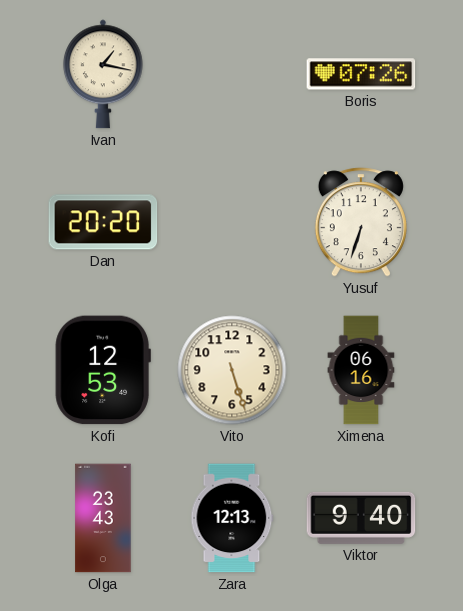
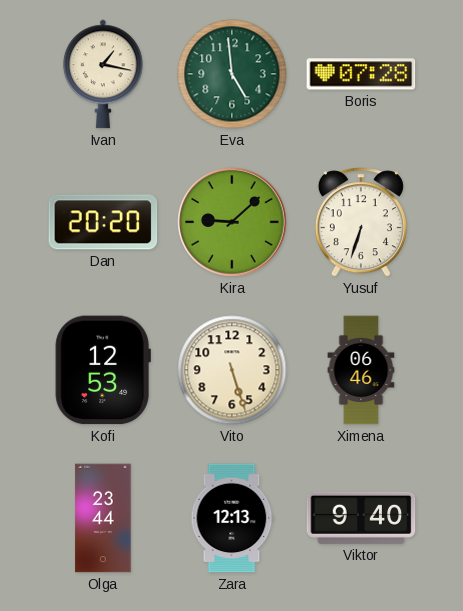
Eva: none -> 4:59 (232, 74)
Boris: 07:26 -> 07:28 (361, 74)
Kira: none -> 9:08 (232, 222)
Ximena: 06:16 -> 06:46 (361, 370)
Olga: 23:43 -> 23:44 (103, 518)
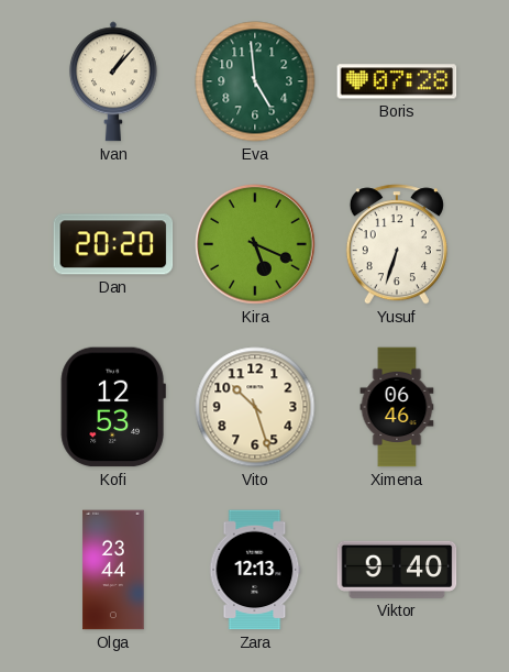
Ivan: 1:17 -> 1:07 (113, 81)
Kira: 9:08 -> 5:19 (255, 244)
Vito: 5:27 -> 10:27 (255, 407)
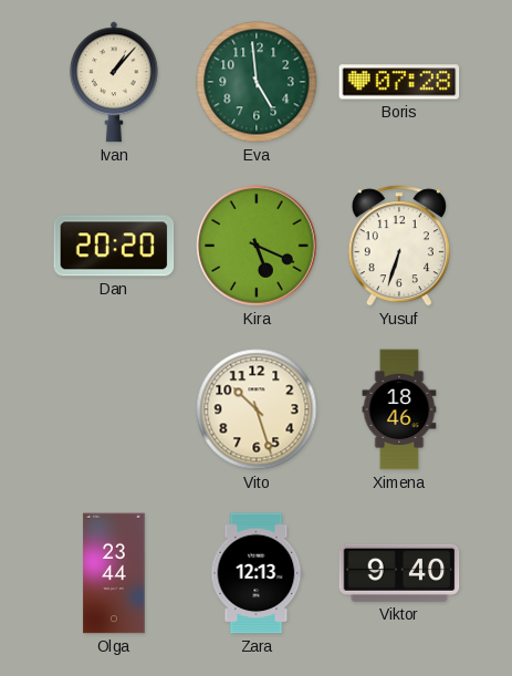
Kofi: 12:53 -> none (113, 407)
Ximena: 06:46 -> 18:46 (399, 409)
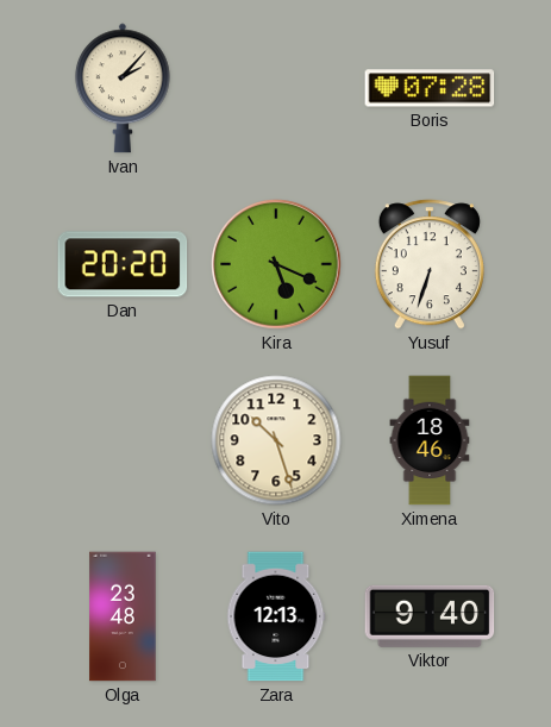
Ivan: 1:07 -> 2:07 (123, 88)
Eva: 4:59 -> none (257, 82)
Olga: 23:44 -> 23:48 (123, 616)
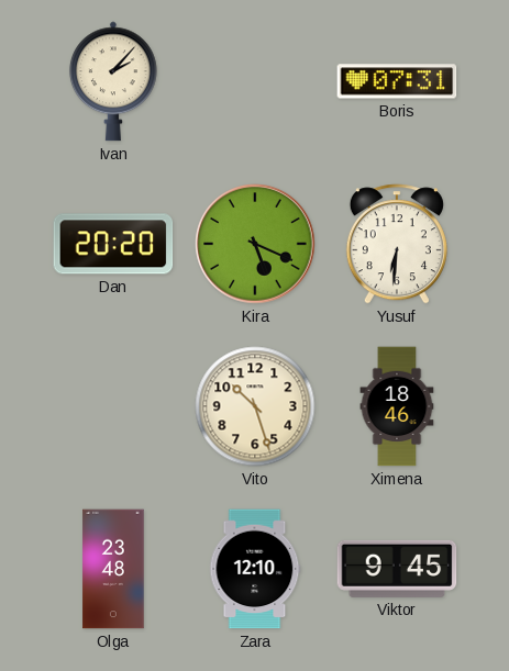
Boris: 07:28 -> 07:31 (397, 81)
Yusuf: 6:33 -> 6:31 (397, 244)
Zara: 12:13 -> 12:10 (255, 569)
Viktor: 9:40 -> 9:45 (397, 569)
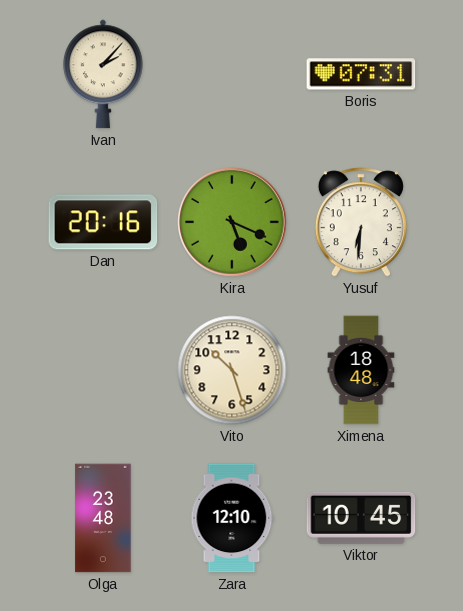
Dan: 20:20 -> 20:16 (103, 222)
Ximena: 18:46 -> 18:48 (361, 370)
Viktor: 9:45 -> 10:45 (361, 518)
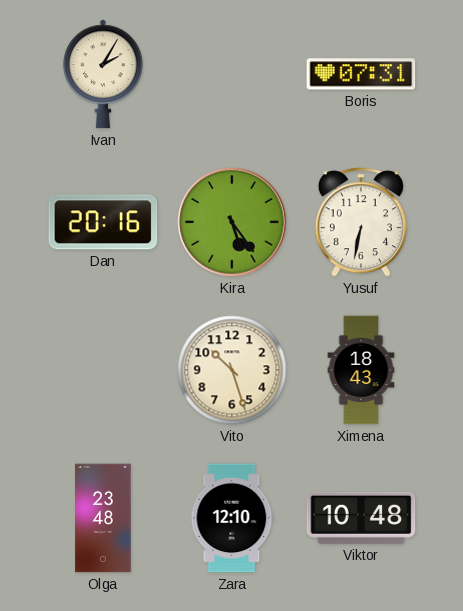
Ivan: 2:07 -> 2:05 (103, 74)
Kira: 5:19 -> 5:24 (232, 222)
Yusuf: 6:31 -> 6:32 (361, 222)
Ximena: 18:48 -> 18:43 (361, 370)
Viktor: 10:45 -> 10:48 (361, 518)
